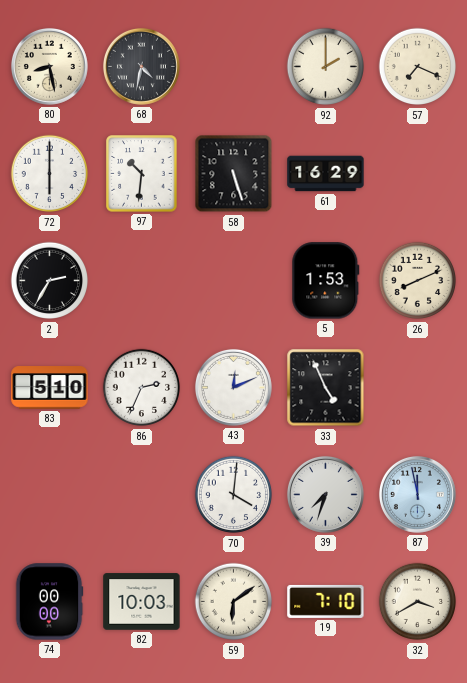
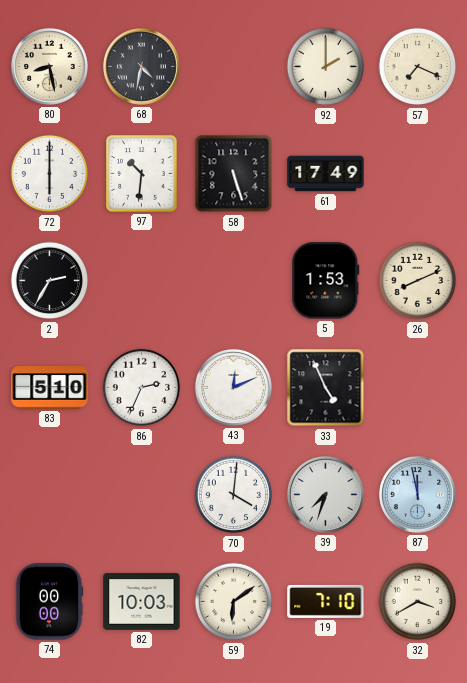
61: 16:29 -> 17:49 (326, 174)
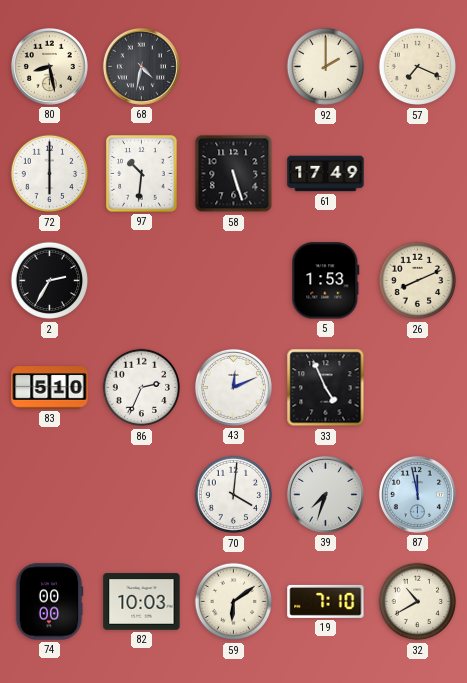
32: 3:40 -> 10:40 (418, 602)
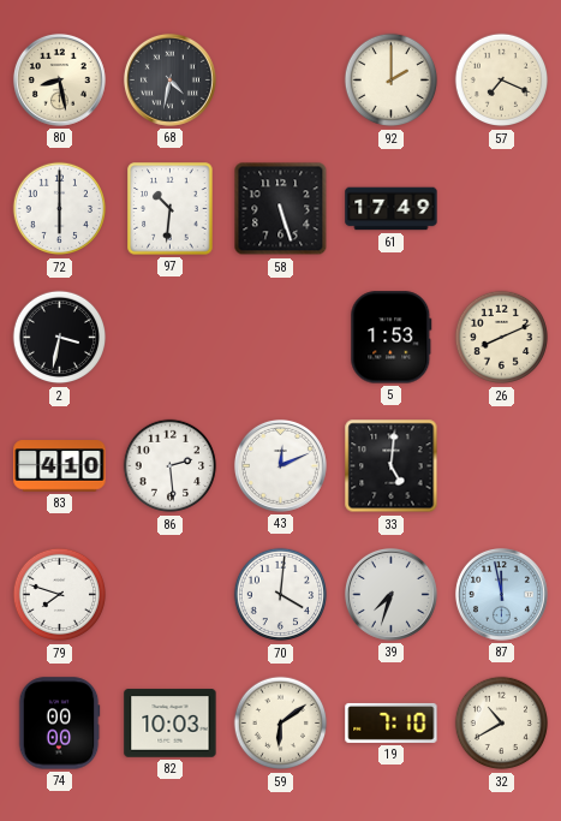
2: 2:35 -> 3:32 (60, 338)
83: 5:10 -> 4:10 (60, 466)
86: 2:34 -> 2:29 (171, 466)
33: 4:56 -> 5:01 (392, 466)
79: none -> 7:48 (60, 595)
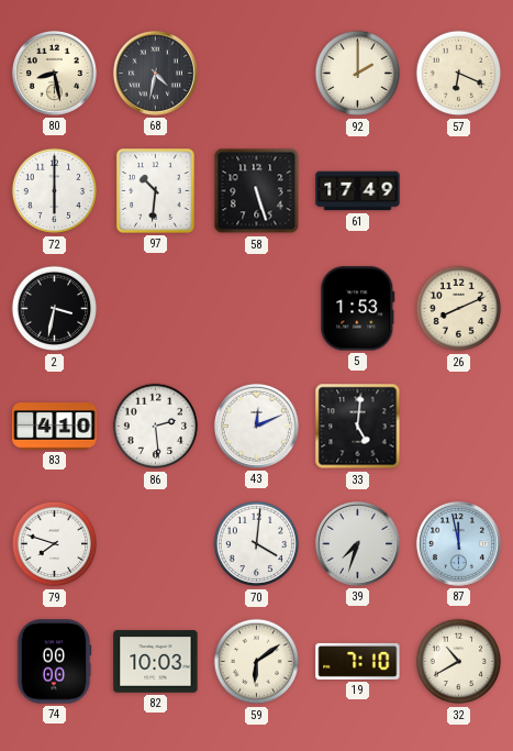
57: 7:19 -> 6:19 (459, 74)
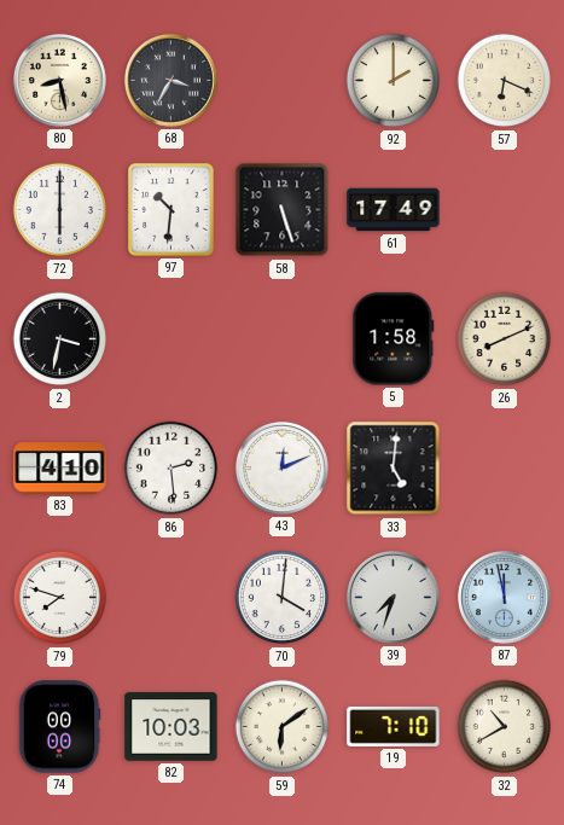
68: 4:32 -> 3:35 (170, 80)
5: 1:53 -> 1:58 (394, 339)
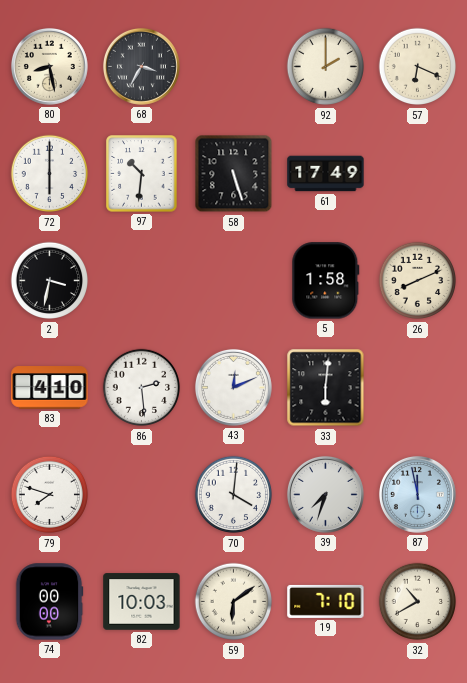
33: 5:01 -> 6:01 (326, 388)
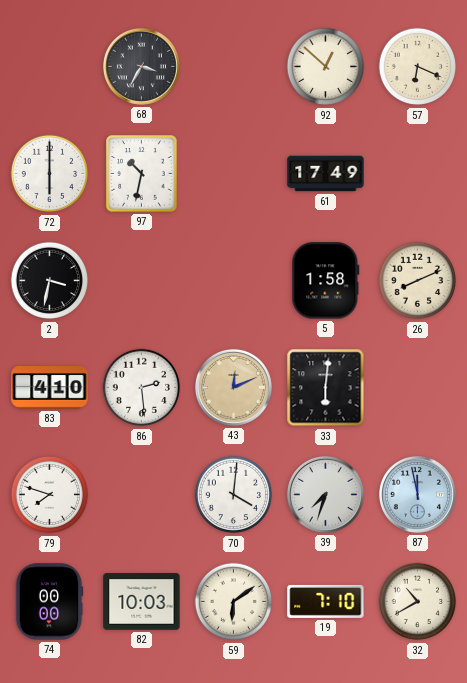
80: 8:28 -> none (49, 66)
92: 2:00 -> 12:52 (326, 67)
97: 10:31 -> 10:32 (142, 174)
58: 5:27 -> none (234, 174)
43 dial: white -> champagne (233, 387)
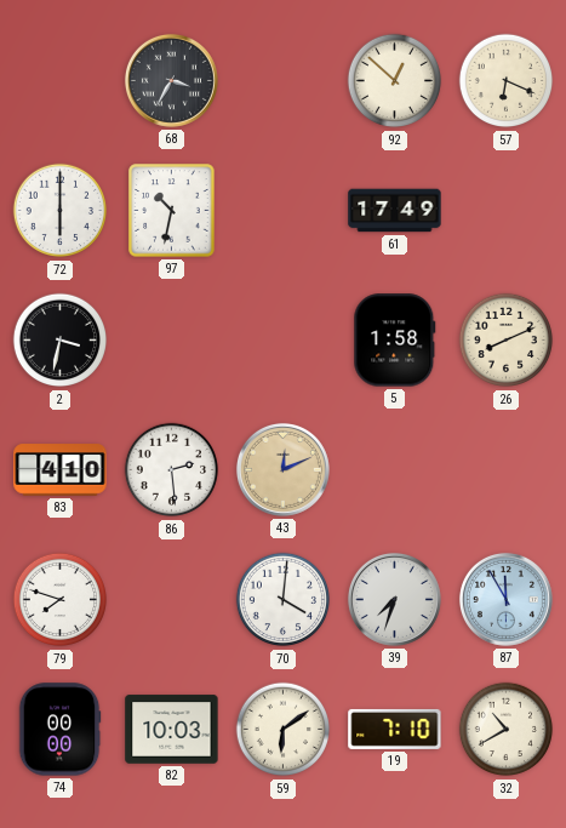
33: 6:01 -> none (326, 388)
87: 11:58 -> 11:55 (505, 599)
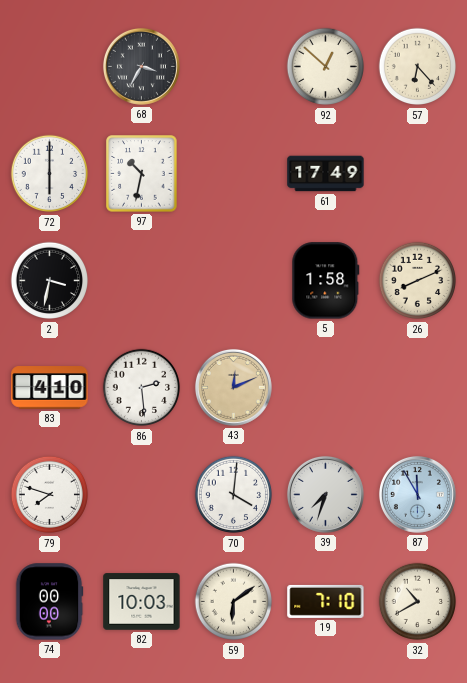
57: 6:19 -> 6:23 (418, 67)
